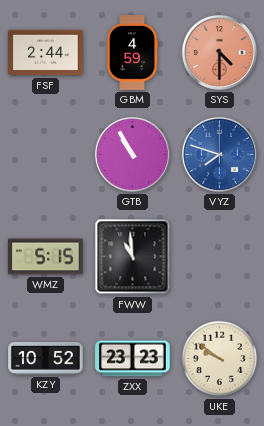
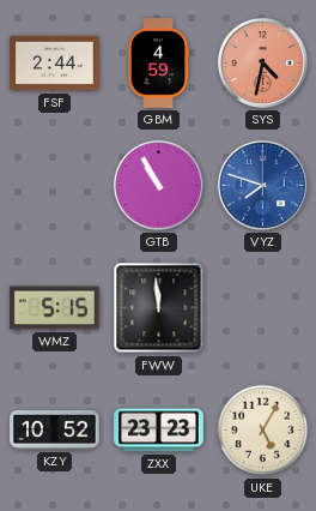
SYS: 4:30 -> 4:32 (262, 62)
FWW: 10:59 -> 11:59 (159, 308)
UKE: 9:51 -> 5:05 (263, 431)
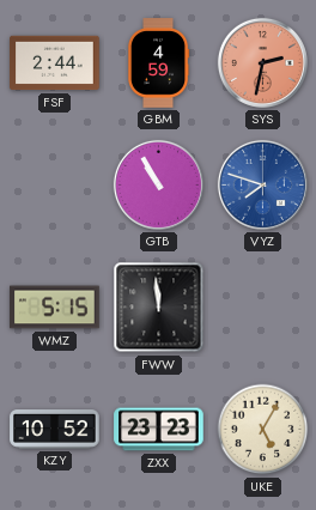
SYS: 4:32 -> 2:32 (262, 62)
